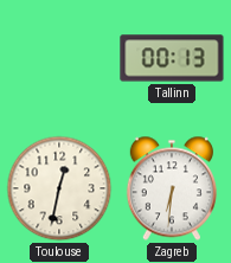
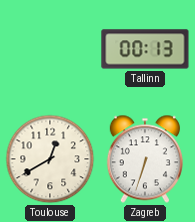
Toulouse: 12:32 -> 12:40 (50, 159)
Zagreb: 6:31 -> 6:33 (145, 159)
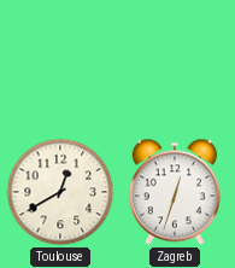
Tallinn: 00:13 -> none (145, 49)
Zagreb: 6:33 -> 12:33 (175, 192)
